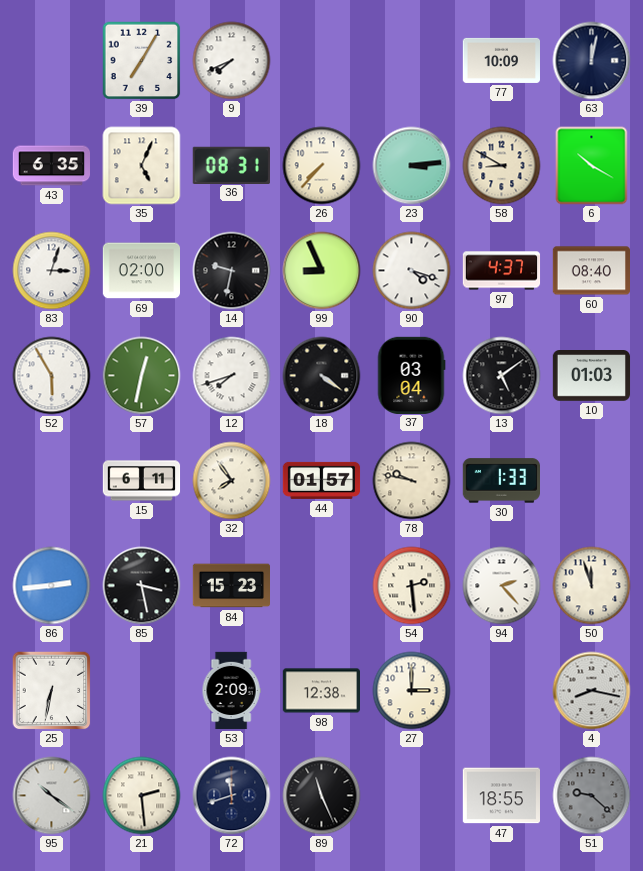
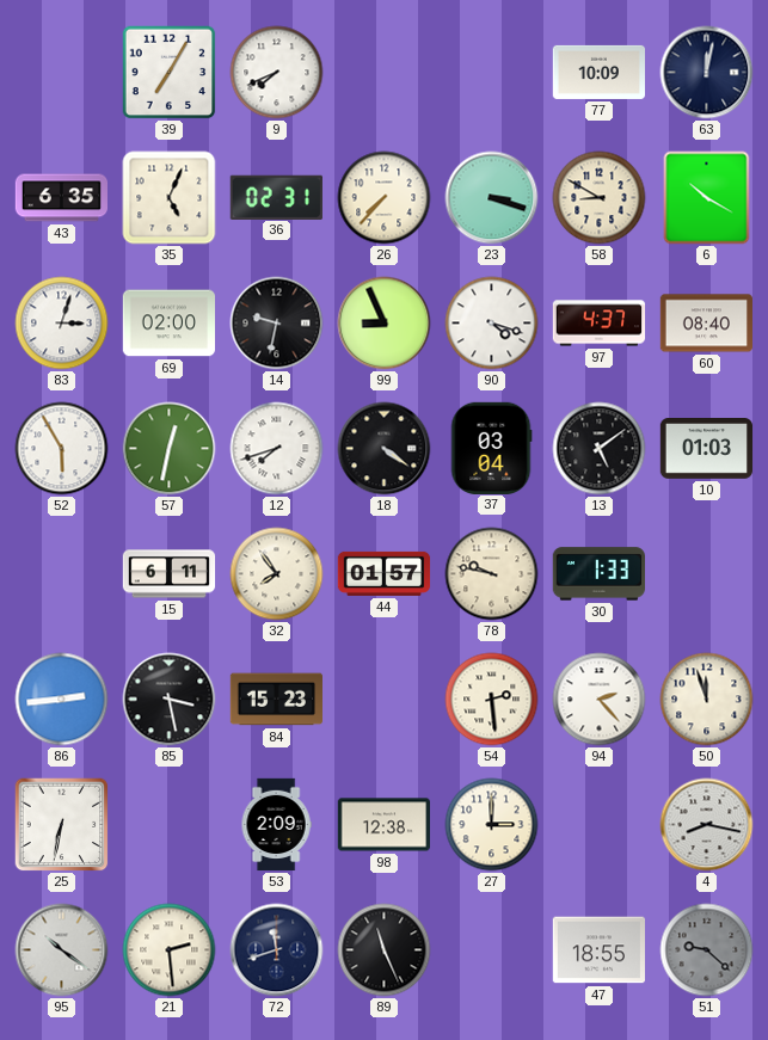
36: 08:31 -> 02:31 (276, 197)
23: 3:14 -> 3:18 (492, 198)
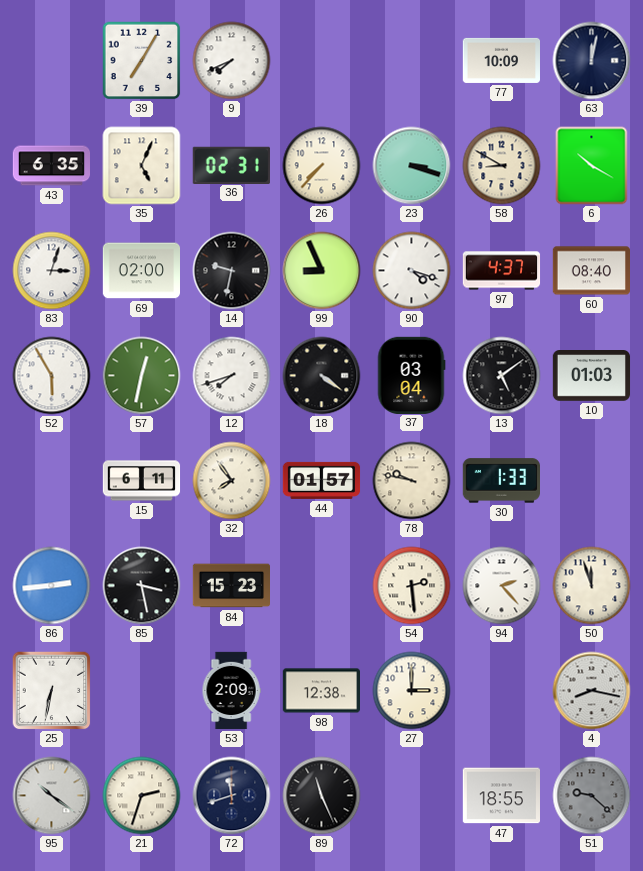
21: 2:29 -> 2:33 (142, 796)
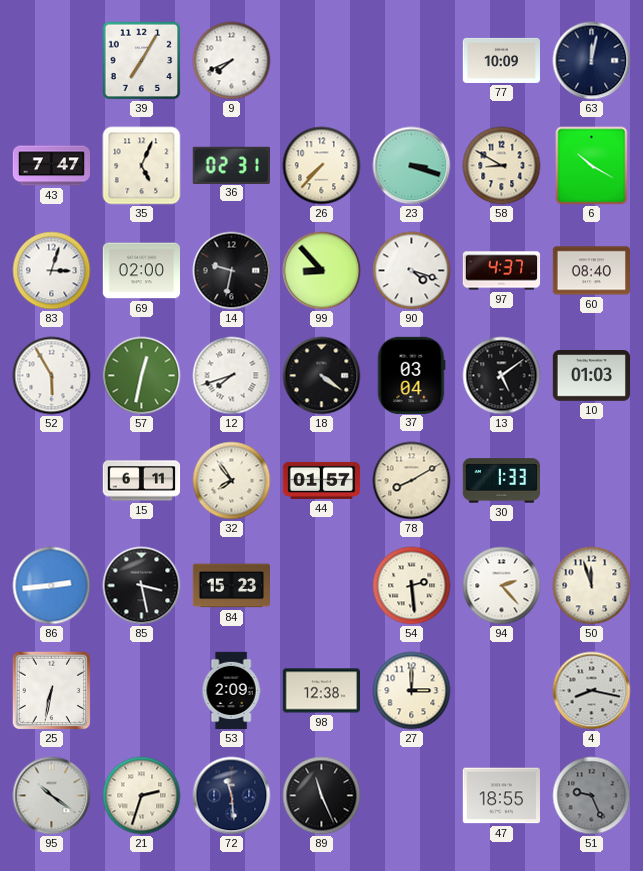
43: 6:35 -> 7:47 (52, 166)
99: 8:56 -> 8:53 (322, 271)
78: 9:47 -> 8:10 (412, 481)
72: 11:42 -> 11:29 (232, 796)
51: 9:22 -> 9:26 (592, 796)
